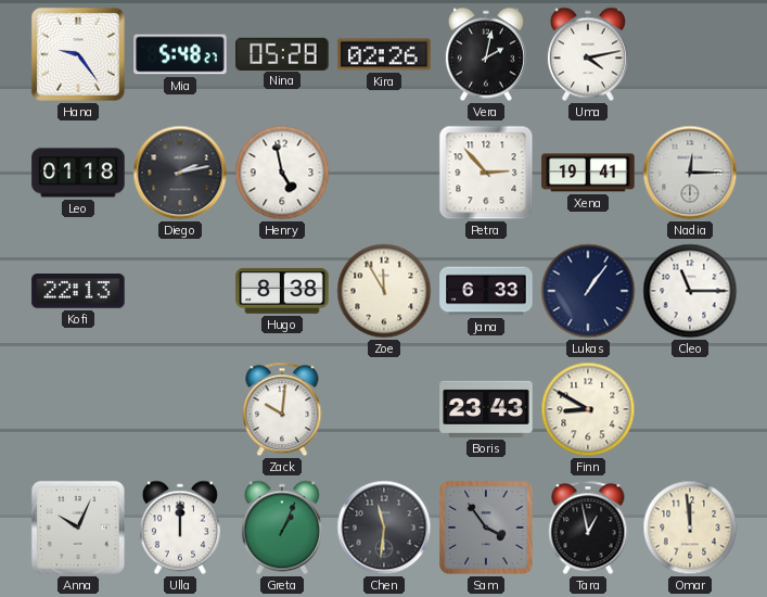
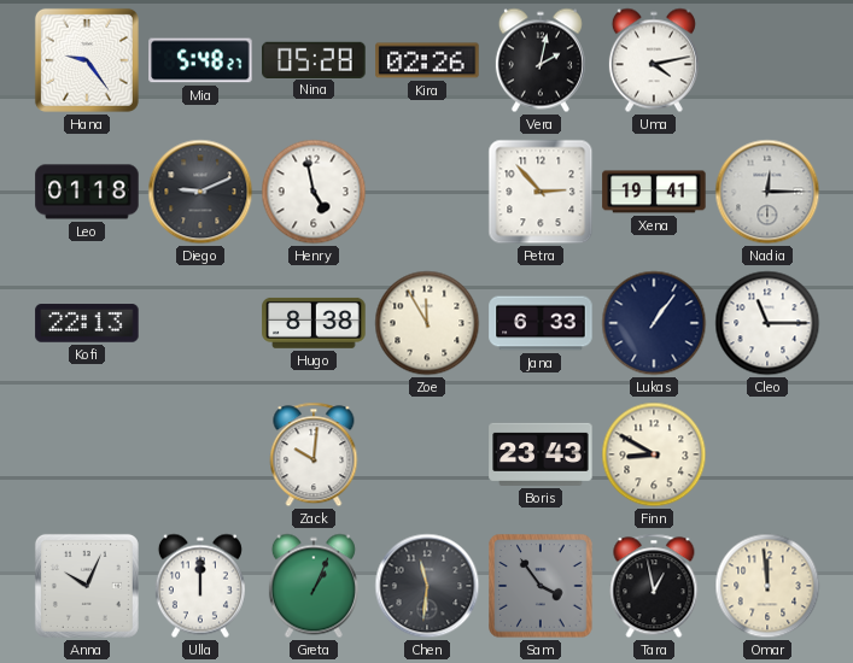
Diego: 2:13 -> 9:11 (200, 192)
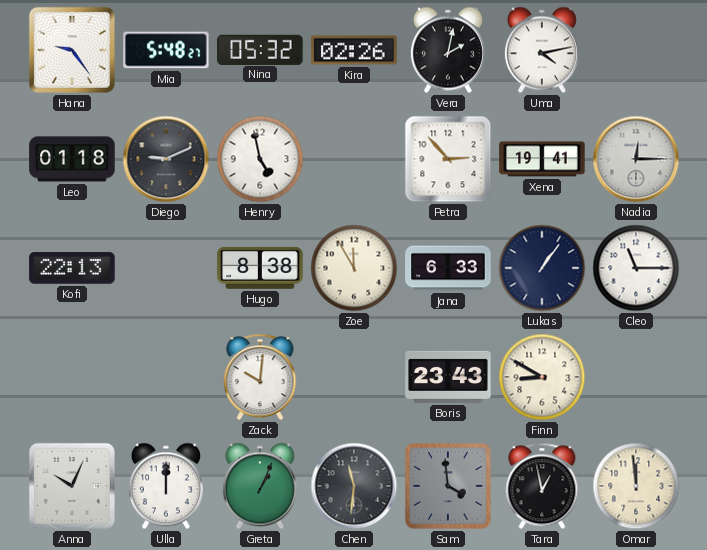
Nina: 05:28 -> 05:32 (260, 49)
Sam: 3:54 -> 3:59 (448, 486)
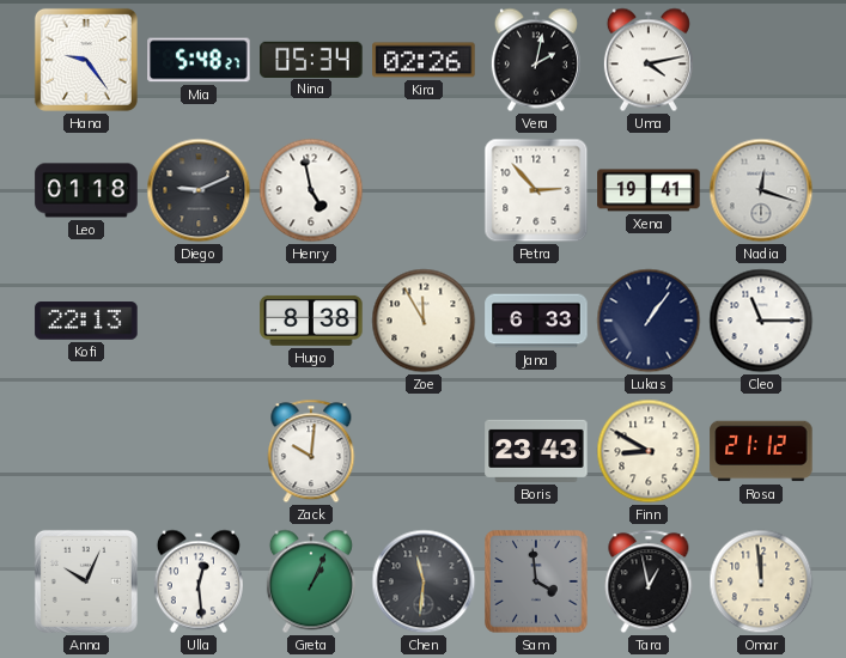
Nina: 05:32 -> 05:34 (311, 59)
Nadia: 12:15 -> 12:18 (761, 190)
Rosa: none -> 21:12 (761, 451)
Ulla: 12:00 -> 12:29 (199, 581)
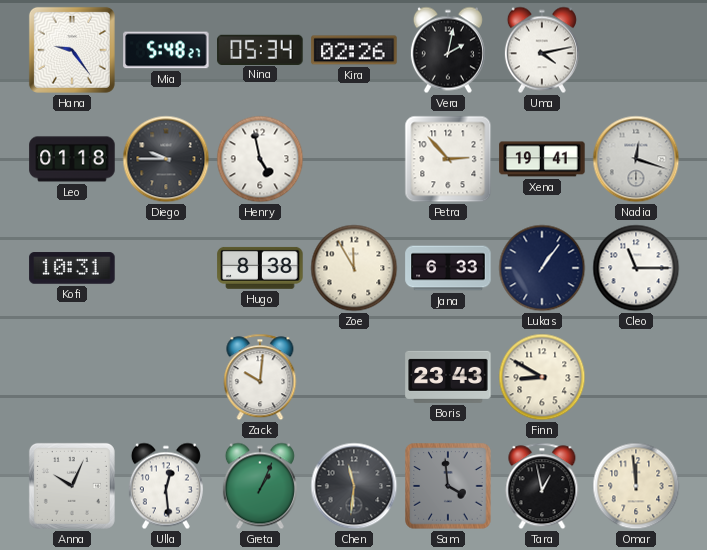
Diego: 9:11 -> 9:45 (166, 159)
Kofi: 22:13 -> 10:31 (72, 268)
Rosa: 21:12 -> none (761, 451)
